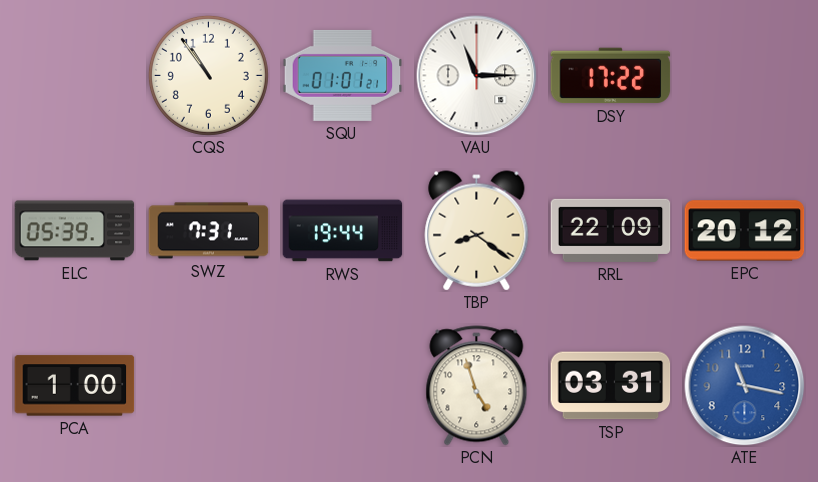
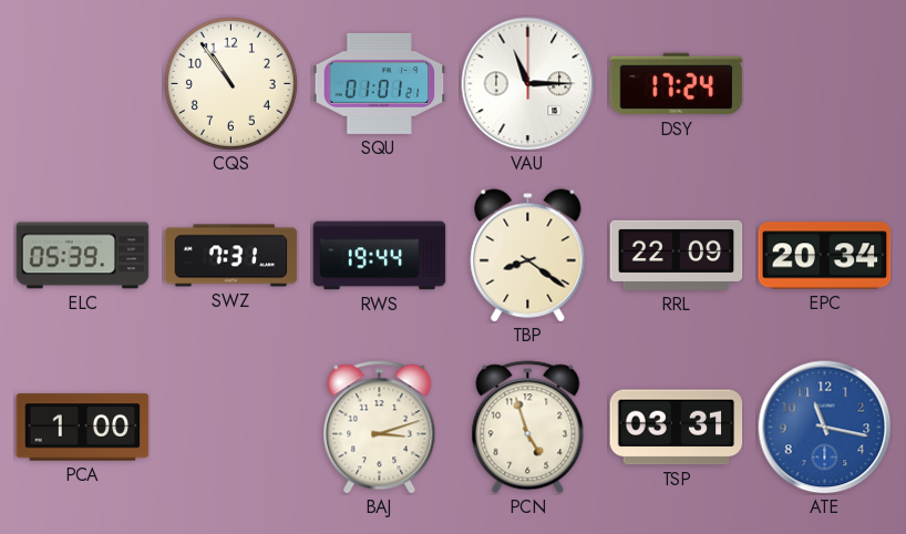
DSY: 17:22 -> 17:24 (677, 84)
EPC: 20:12 -> 20:34 (825, 256)
BAJ: none -> 3:12 (380, 428)
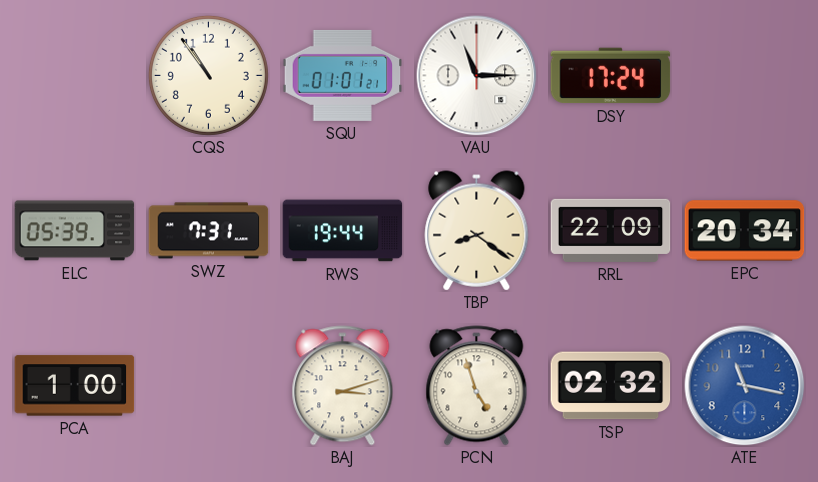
TSP: 03:31 -> 02:32 (611, 386)
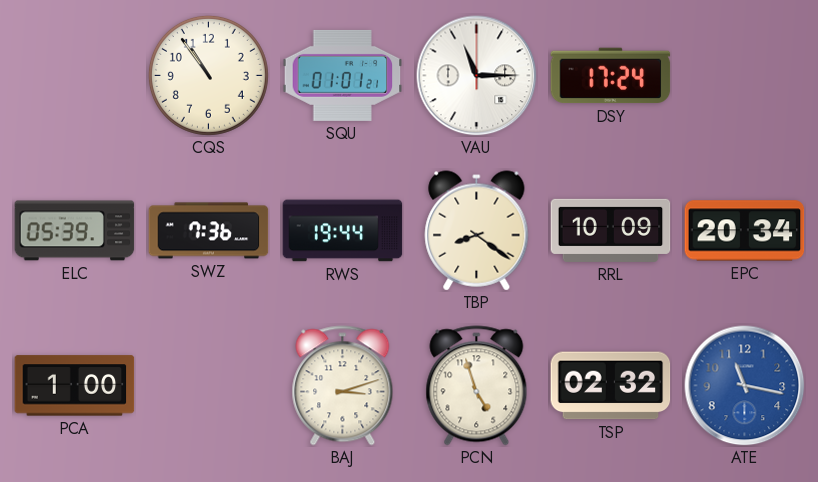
SWZ: 7:31 -> 7:36 (209, 231)
RRL: 22:09 -> 10:09 (611, 230)
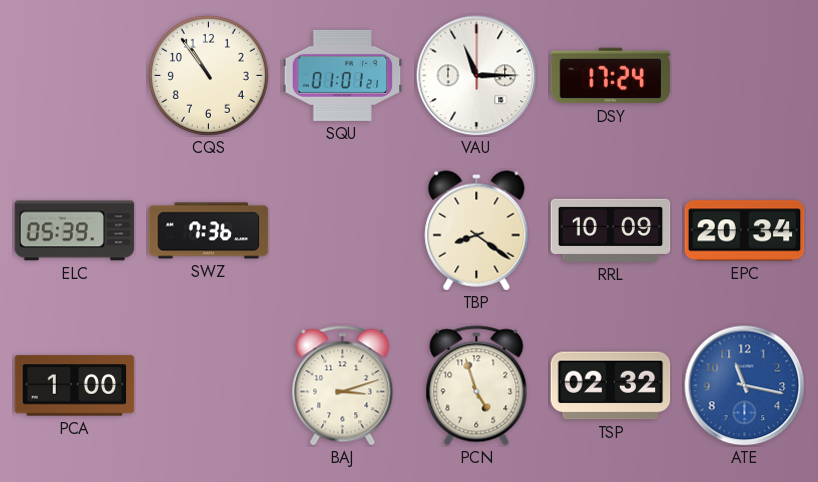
RWS: 19:44 -> none (343, 231)
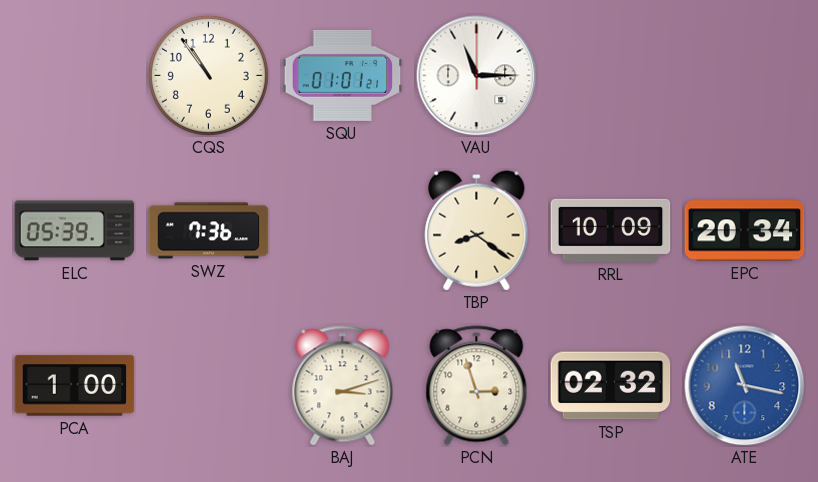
DSY: 17:24 -> none (611, 76)
PCN: 4:57 -> 2:57 (477, 386)
